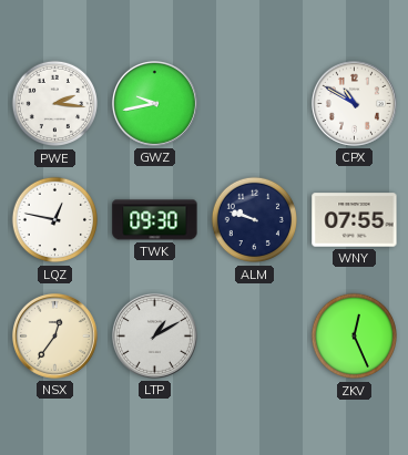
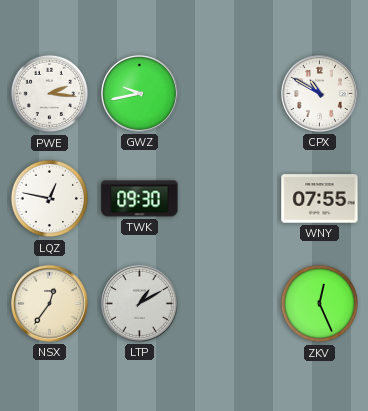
ALM: 9:48 -> none (255, 220)
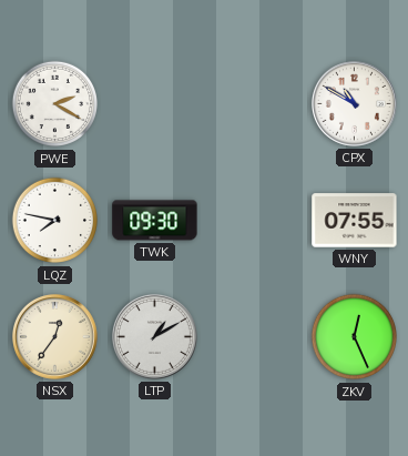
PWE: 2:16 -> 2:20 (55, 104)
GWZ: 9:43 -> none (139, 93)
LQZ: 12:47 -> 7:47 (55, 221)
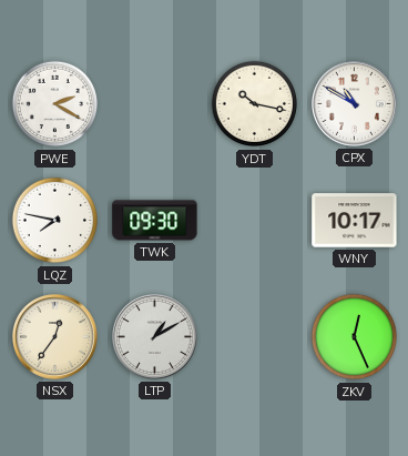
YDT: none -> 10:17 (255, 104)
WNY: 07:55 -> 10:17 (355, 221)
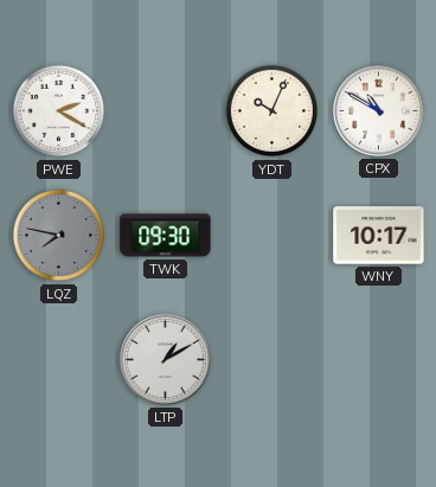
YDT: 10:17 -> 10:04 (272, 111)
LQZ dial: white -> grey (59, 236)
NSX: 12:36 -> none (54, 336)
ZKV: 12:26 -> none (355, 337)
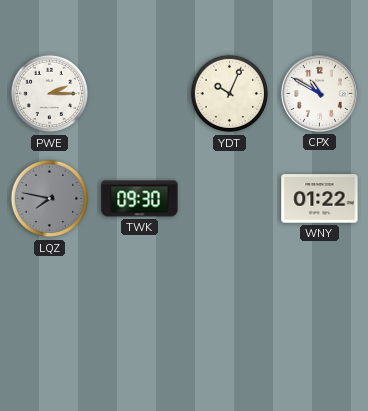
PWE: 2:20 -> 2:15 (50, 94)
WNY: 10:17 -> 01:22 (320, 199)
LTP: 1:10 -> none (165, 359)
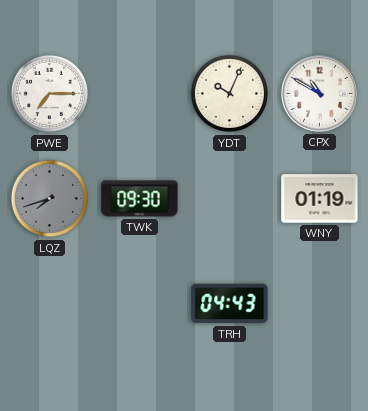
PWE: 2:15 -> 7:15 (50, 94)
LQZ: 7:47 -> 7:42 (50, 199)
WNY: 01:22 -> 01:19 (320, 199)
TRH: none -> 04:43 (230, 304)
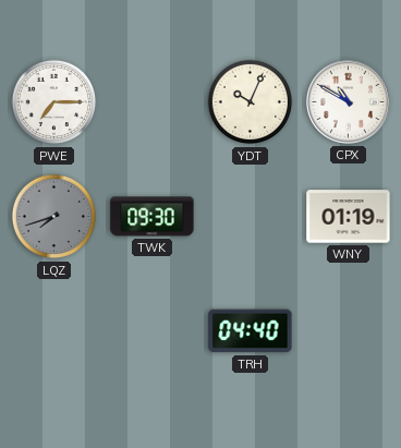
TRH: 04:43 -> 04:40 (251, 331)
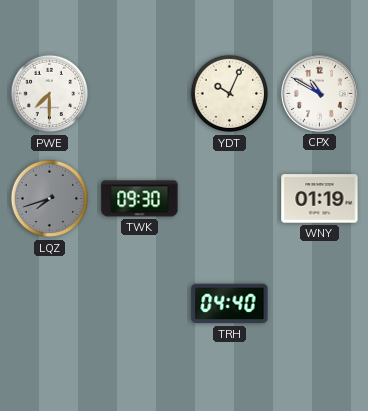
PWE: 7:15 -> 7:30 (50, 94)
